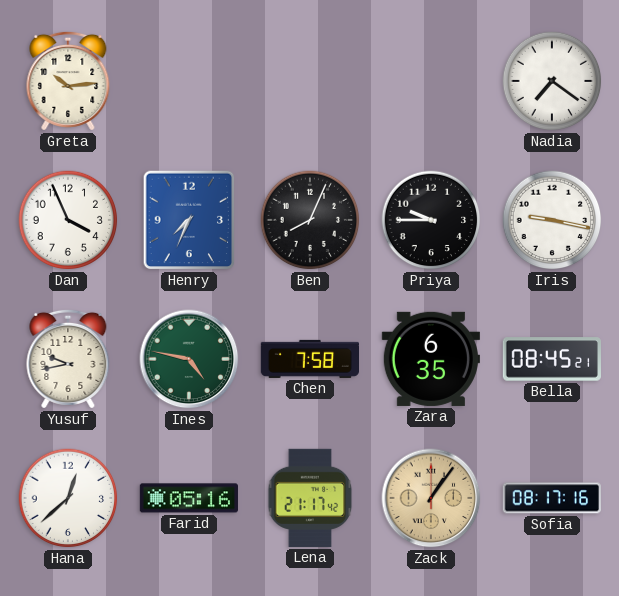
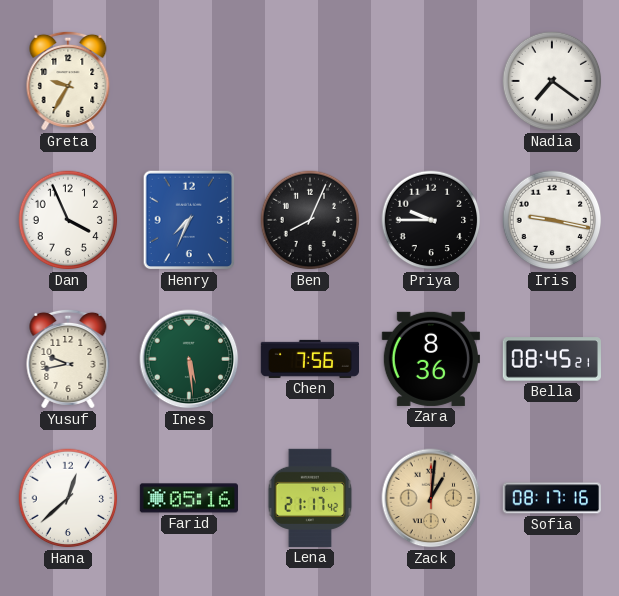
Greta: 10:14 -> 9:35 (68, 81)
Ines: 4:47 -> 5:29 (189, 359)
Chen: 7:58 -> 7:56 (309, 359)
Zara: 6:35 -> 8:36 (431, 359)
Zack: 1:06 -> 1:01 (431, 498)
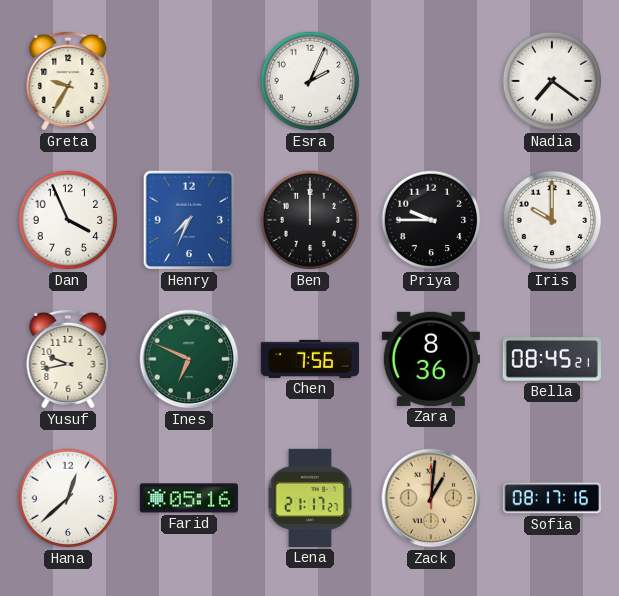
Esra: none -> 2:04 (310, 81)
Ben: 8:04 -> 12:00 (310, 220)
Iris: 9:17 -> 10:00 (552, 220)
Ines: 5:29 -> 6:49 (189, 359)
Lena: 21:17:42 -> 21:17:27 (310, 498)
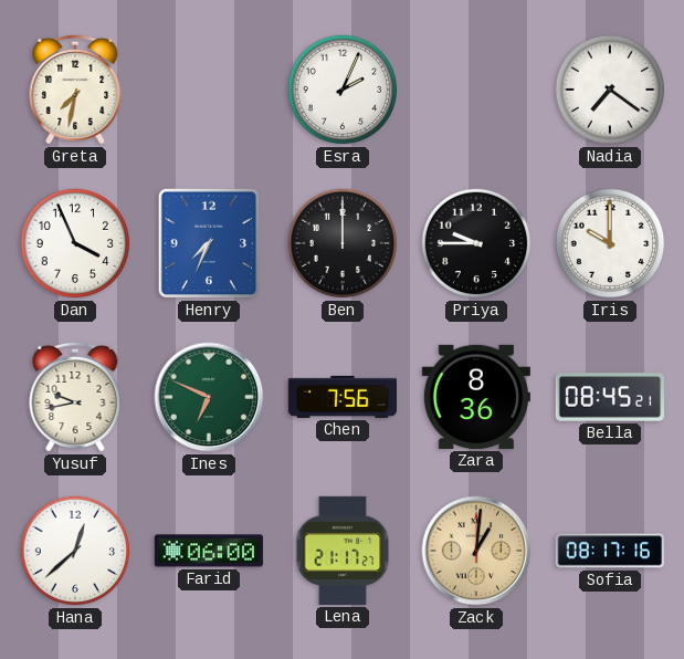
Greta: 9:35 -> 7:32 (75, 90)
Farid: 05:16 -> 06:00 (209, 551)
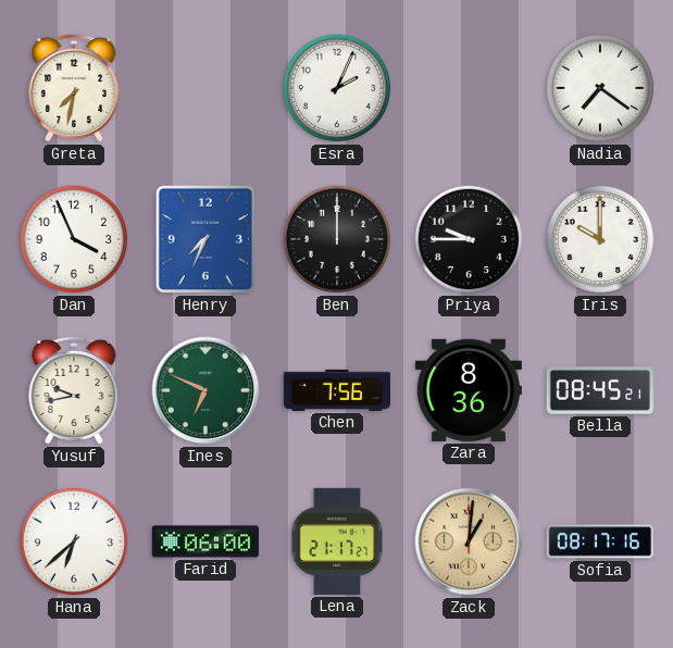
Hana: 12:38 -> 6:38 (74, 541)
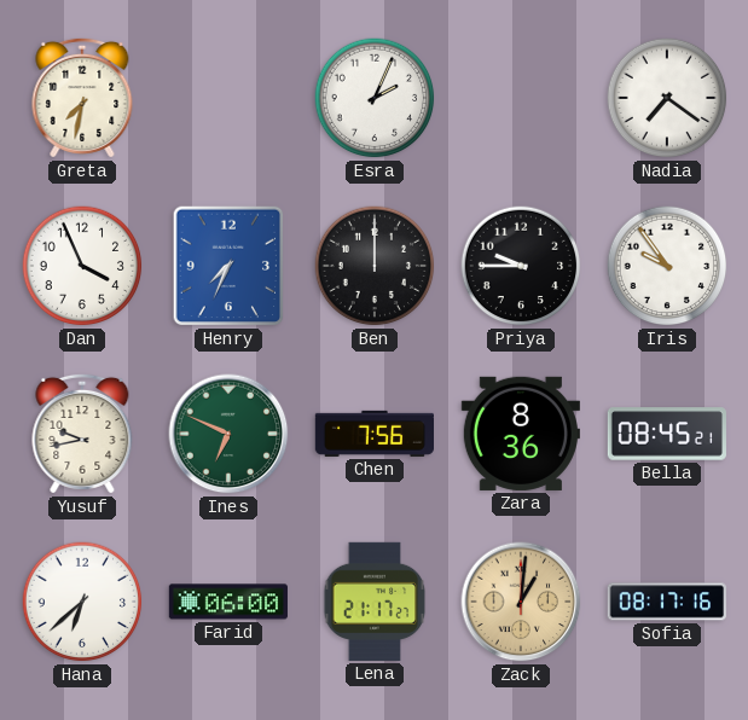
Iris: 10:00 -> 9:54 (667, 266)
